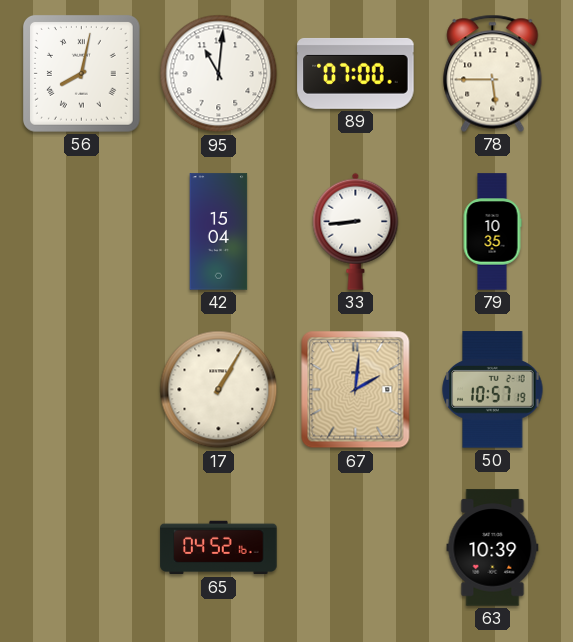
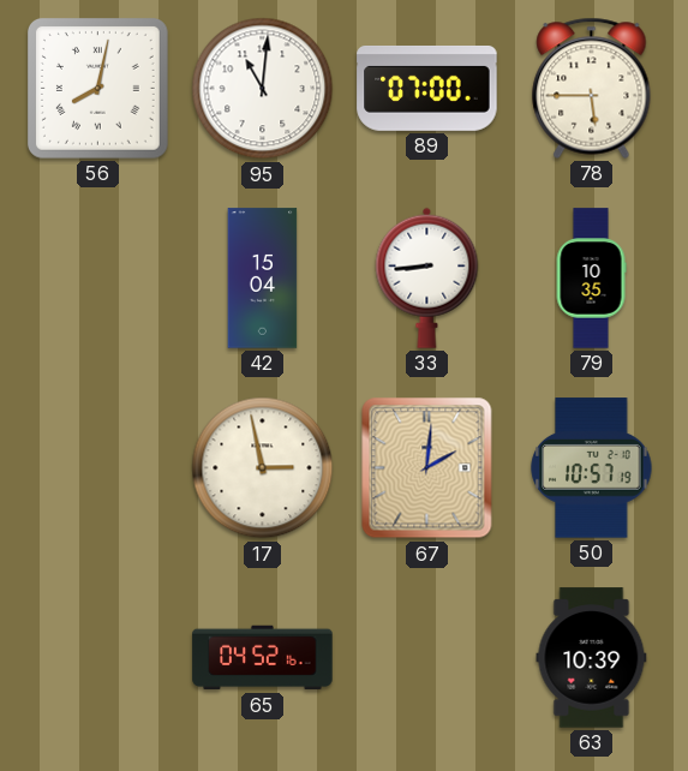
17: 1:05 -> 2:58 (263, 468)
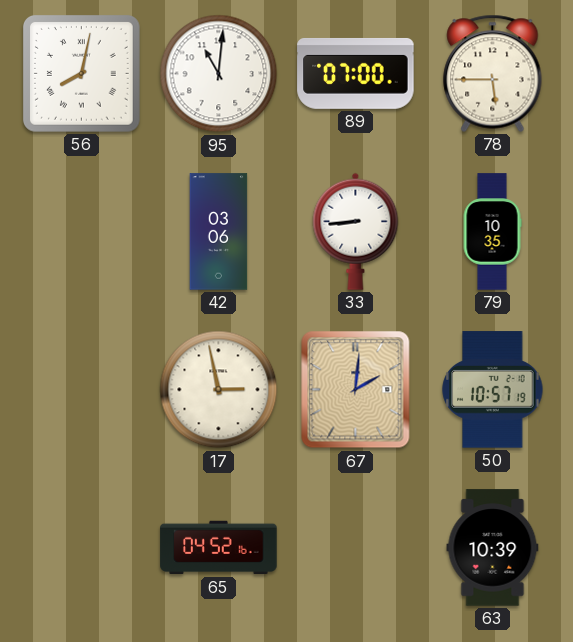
42: 15:04 -> 03:06 (219, 232)
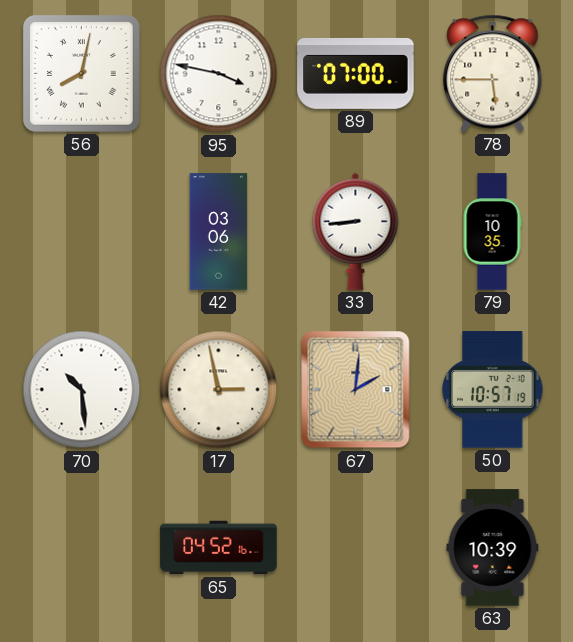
95: 11:01 -> 3:47 (219, 74)
70: none -> 10:29 (82, 390)
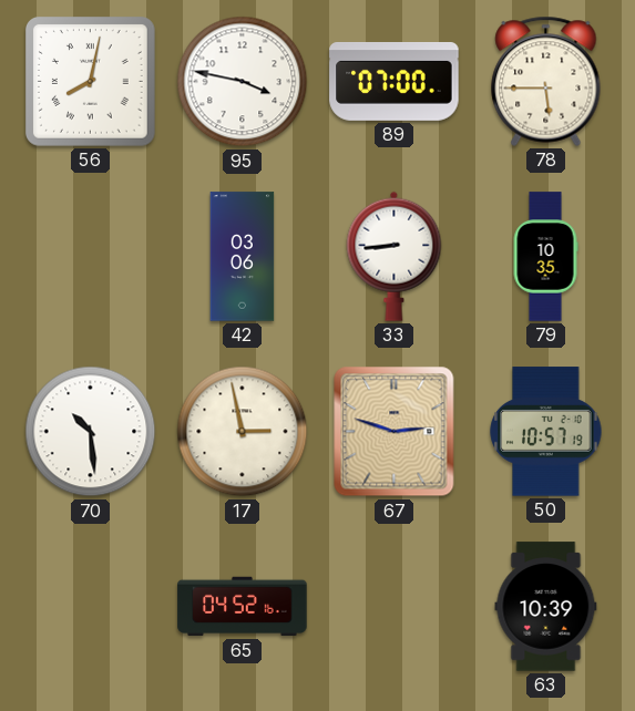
67: 2:01 -> 2:48 (395, 432)
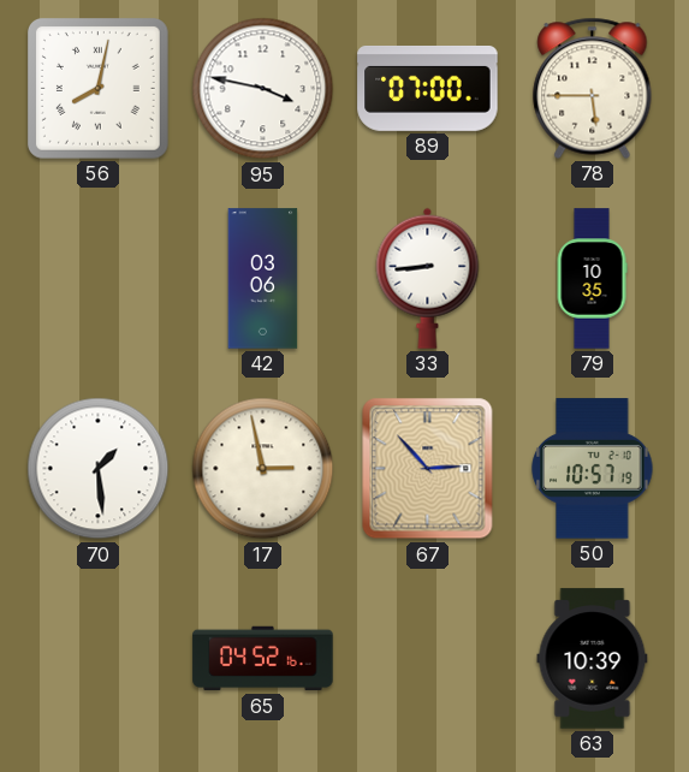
70: 10:29 -> 1:29 (99, 469)
67: 2:48 -> 2:53 (428, 469)
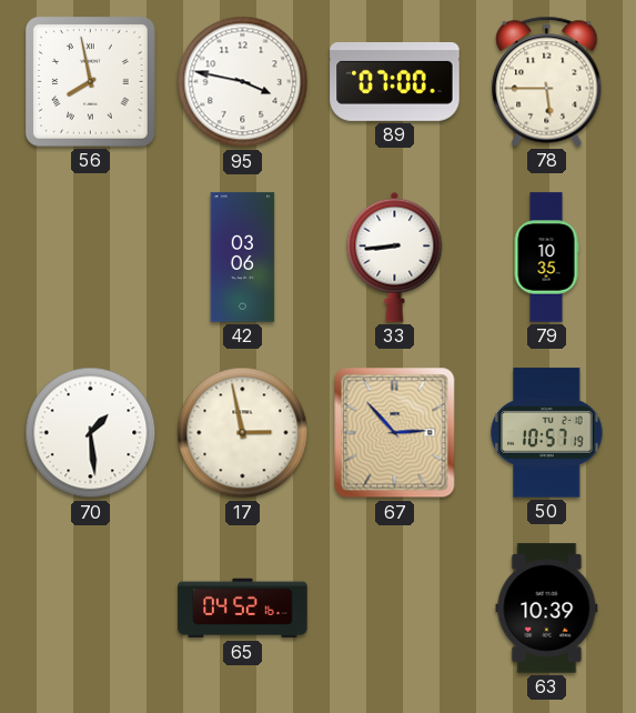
56: 8:02 -> 7:58 (91, 82)
